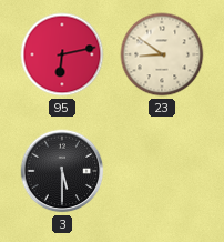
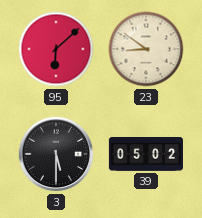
95: 6:13 -> 6:08 (56, 49)
39: none -> 05:02 (145, 154)
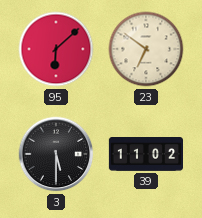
23: 8:51 -> 6:51 (146, 49)
39: 05:02 -> 11:02 (145, 154)
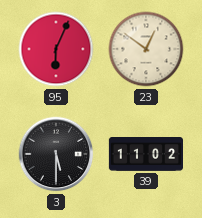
95: 6:08 -> 6:04 (56, 49)
23: 6:51 -> 12:51 (146, 49)
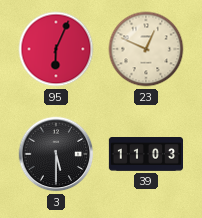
23: 12:51 -> 12:49 (146, 49)
39: 11:02 -> 11:03 (145, 154)
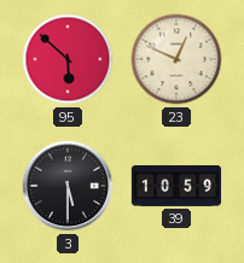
95: 6:04 -> 5:52 (68, 59)
39: 11:03 -> 10:59 (175, 186)
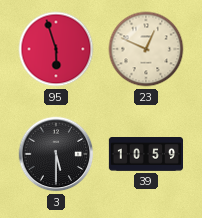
95: 5:52 -> 5:57 (56, 49)
